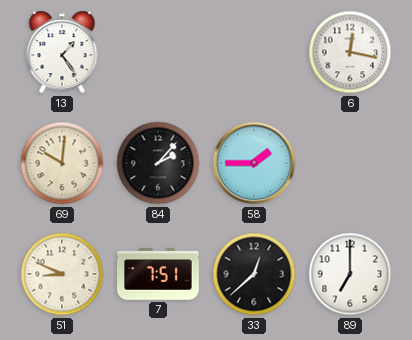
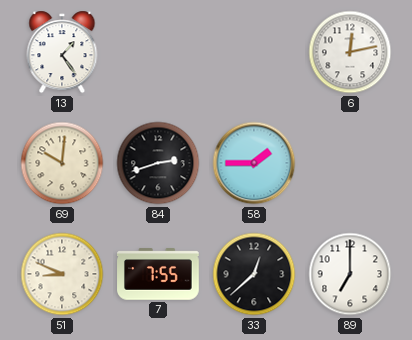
6: 12:17 -> 12:13 (350, 52)
84: 2:07 -> 2:42 (158, 163)
7: 7:51 -> 7:55 (158, 274)
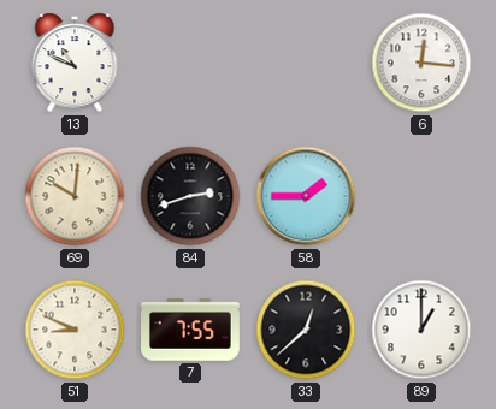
13: 1:24 -> 10:49 (75, 63)
6: 12:13 -> 12:16 (421, 63)
89: 7:00 -> 1:00 (421, 330)
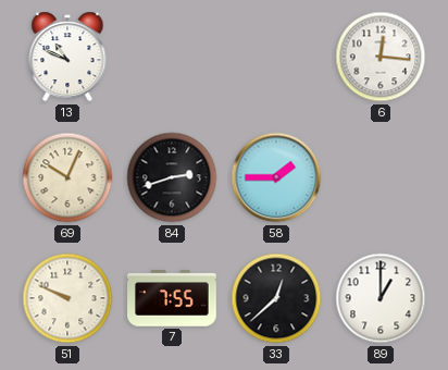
69: 10:01 -> 10:04 (67, 177)
51: 8:49 -> 9:49 (67, 298)
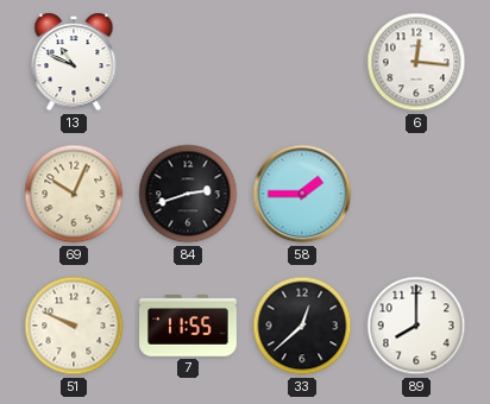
7: 7:55 -> 11:55 (188, 326)
89: 1:00 -> 8:00 (416, 326)
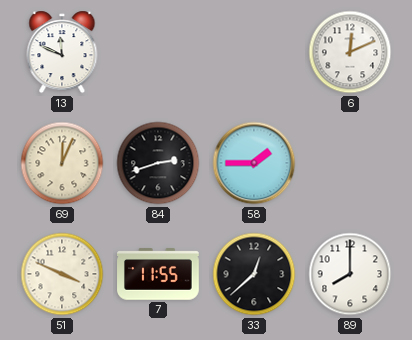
13: 10:49 -> 11:49 (62, 52)
6: 12:16 -> 12:11 (350, 52)
69: 10:04 -> 12:04 (62, 163)
51: 9:49 -> 3:49 (62, 274)
